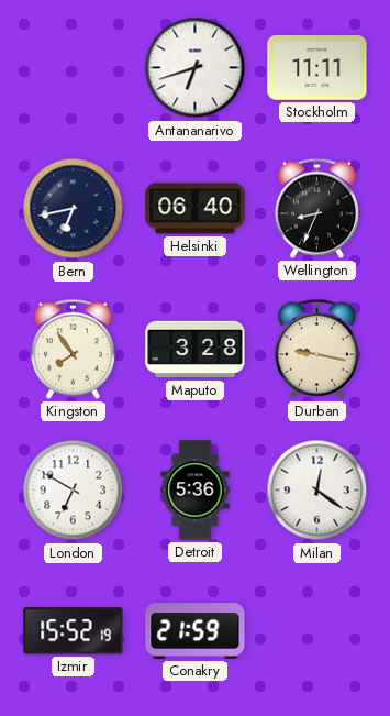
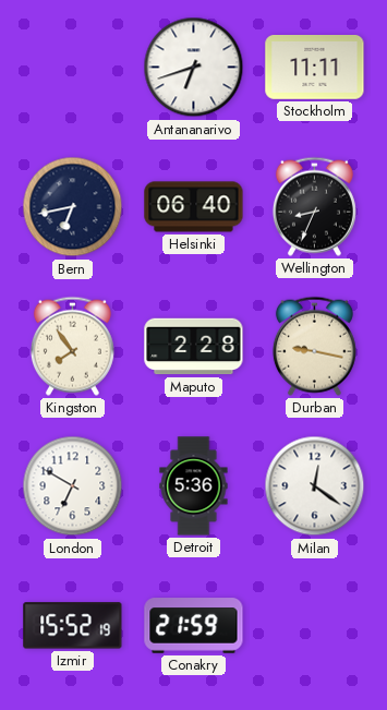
Maputo: 3:28 -> 2:28 (194, 347)
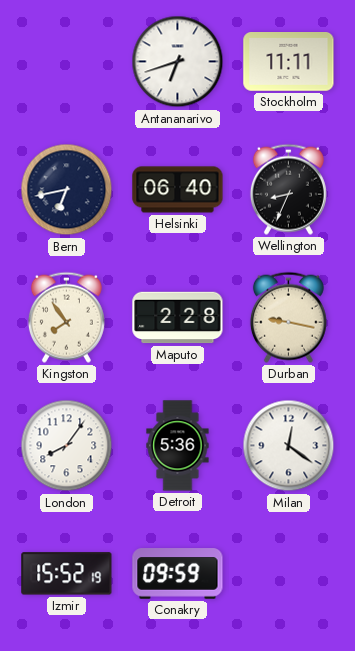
London: 6:50 -> 8:06 (67, 446)
Conakry: 21:59 -> 09:59 (178, 574)
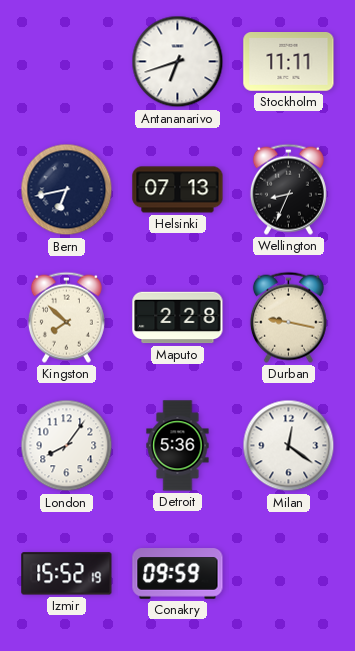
Helsinki: 06:40 -> 07:13 (178, 190)
Kingston: 7:54 -> 7:52 (66, 317)
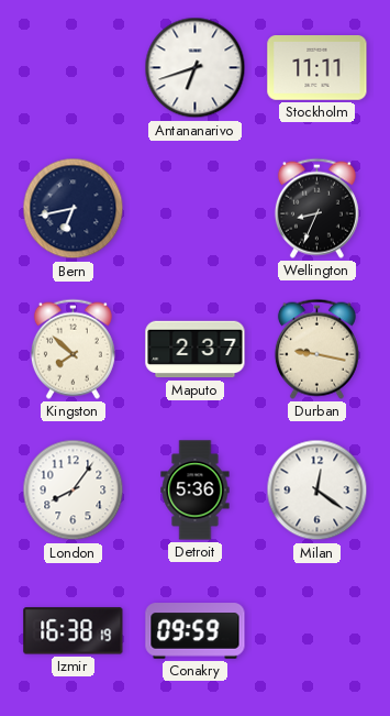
Helsinki: 07:13 -> none (178, 190)
Maputo: 2:28 -> 2:37 (196, 350)
Izmir: 15:52 -> 16:38 (74, 631)
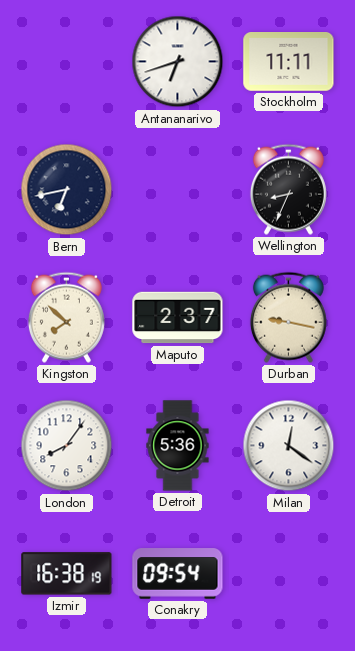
Conakry: 09:59 -> 09:54 (178, 574)
